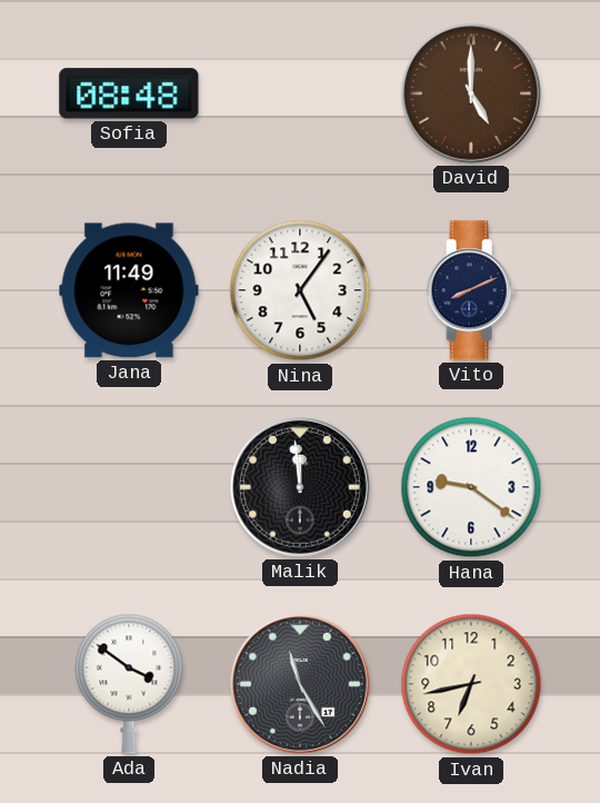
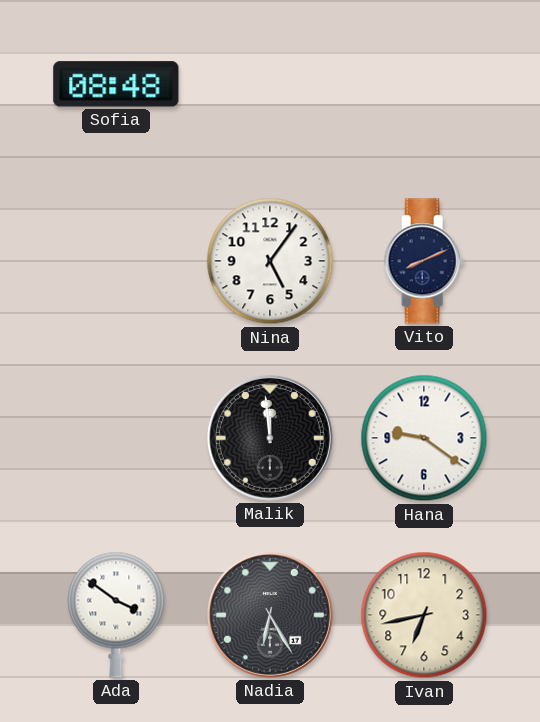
David: 5:00 -> none (471, 93)
Jana: 11:49 -> none (129, 290)
Nadia: 11:25 -> 6:25 (270, 615)
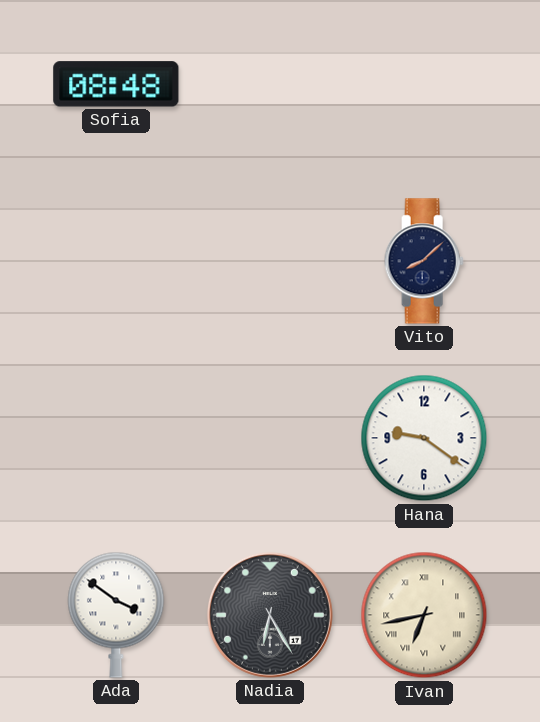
Nina: 5:06 -> none (270, 261)
Vito: 8:11 -> 8:08 (424, 261)
Malik: 11:59 -> none (270, 438)
Ivan numerals: Arabic -> Roman (424, 615)
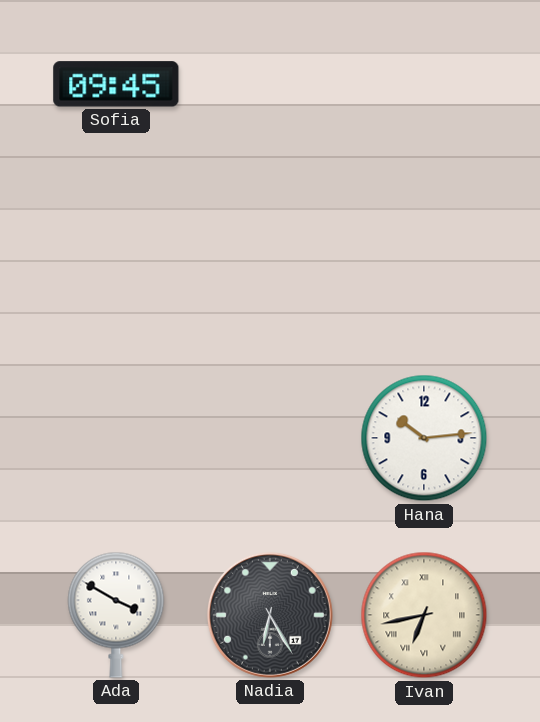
Sofia: 08:48 -> 09:45 (116, 84)
Vito: 8:08 -> none (424, 261)
Hana: 9:21 -> 10:14 (424, 438)
Ada: 3:51 -> 3:50 (116, 615)
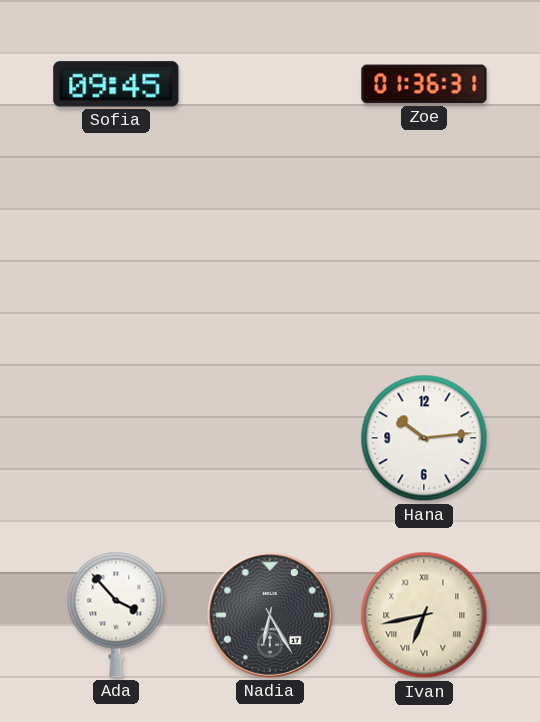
Zoe: none -> 01:36 (424, 84)
Ada: 3:50 -> 3:53 (116, 615)
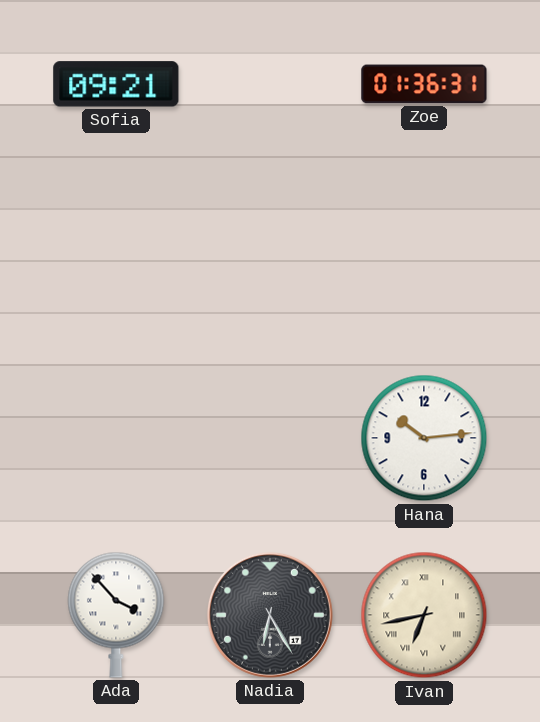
Sofia: 09:45 -> 09:21 (116, 84)
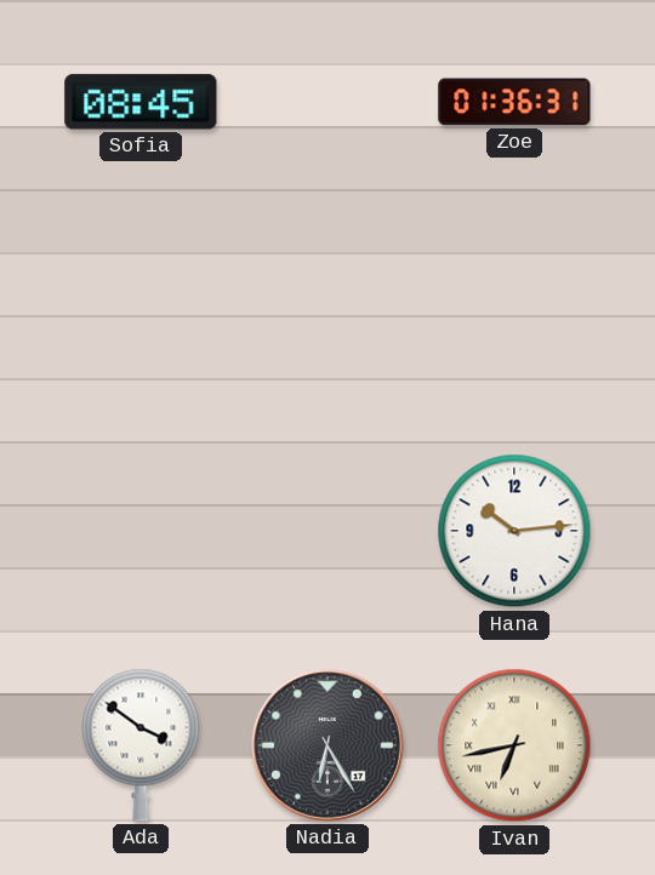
Sofia: 09:21 -> 08:45 (141, 102)
Ada: 3:53 -> 3:51 (141, 745)
